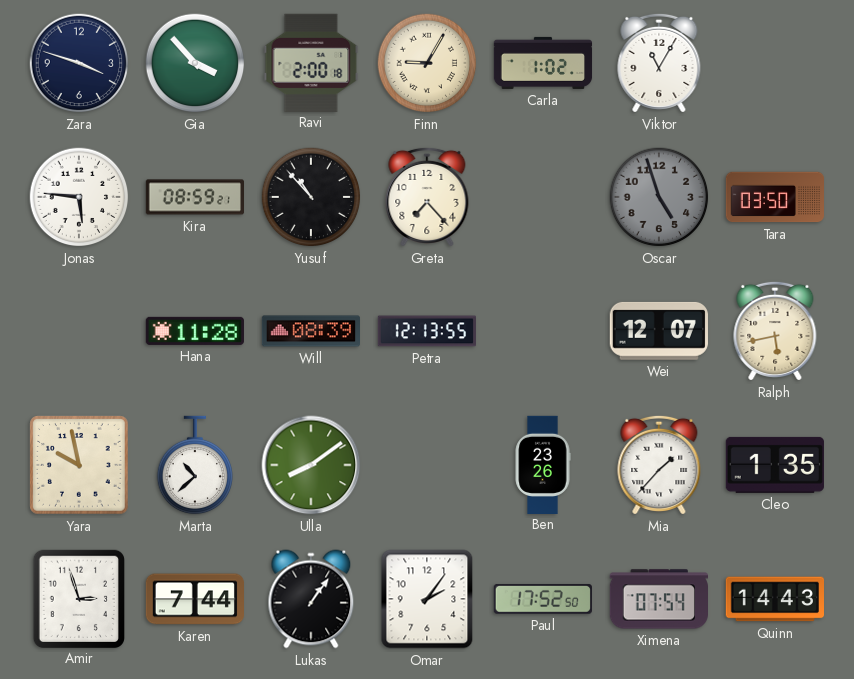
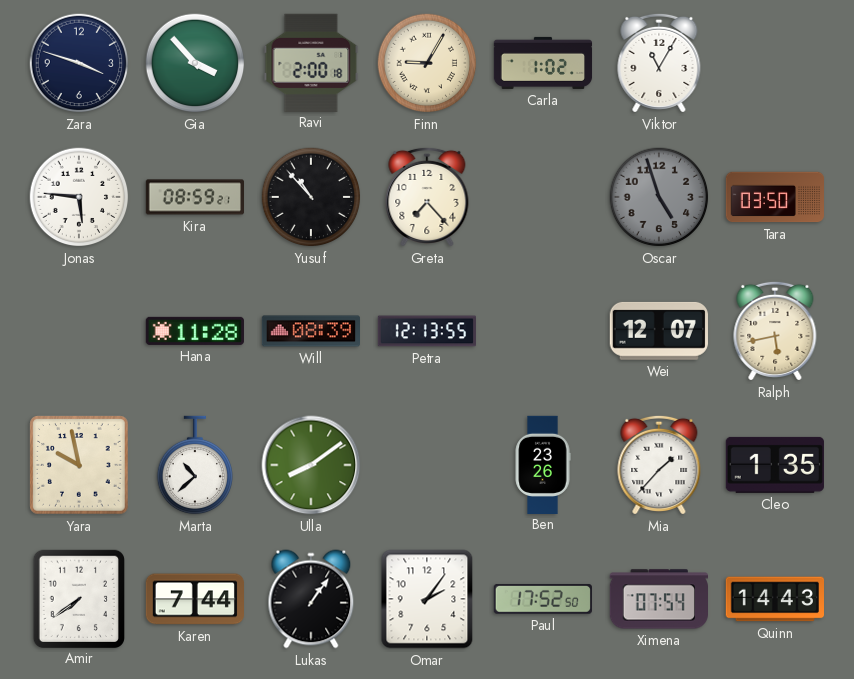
Amir: 2:57 -> 7:39 (78, 598)
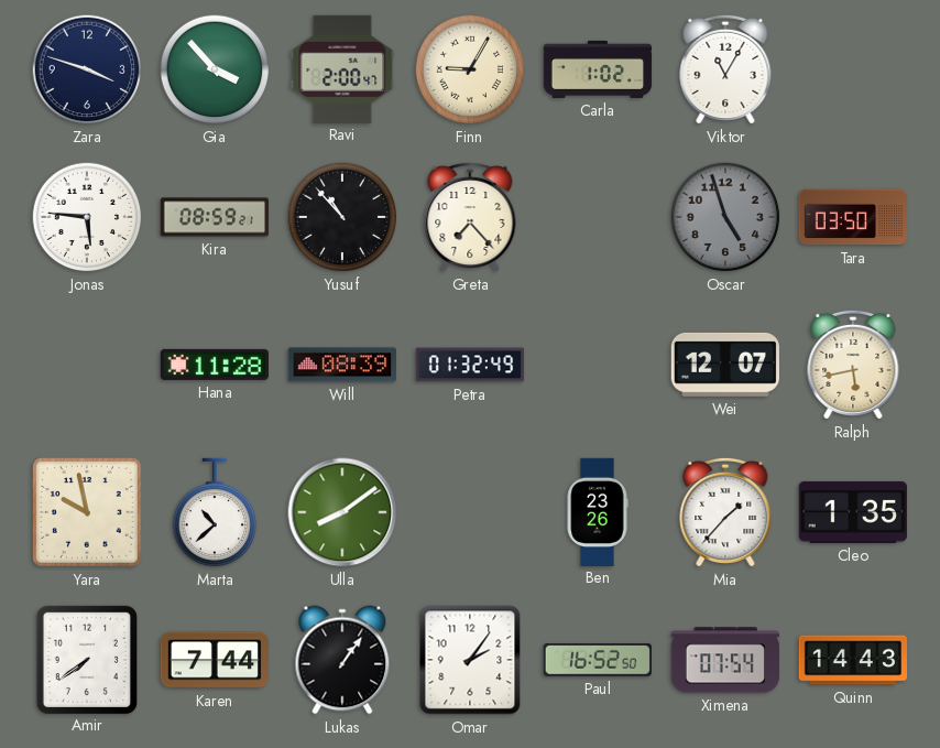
Ravi: 2:00:18 -> 2:00:47 (342, 68)
Petra: 12:13 -> 01:32 (470, 365)
Paul: 17:52 -> 16:52 (598, 660)
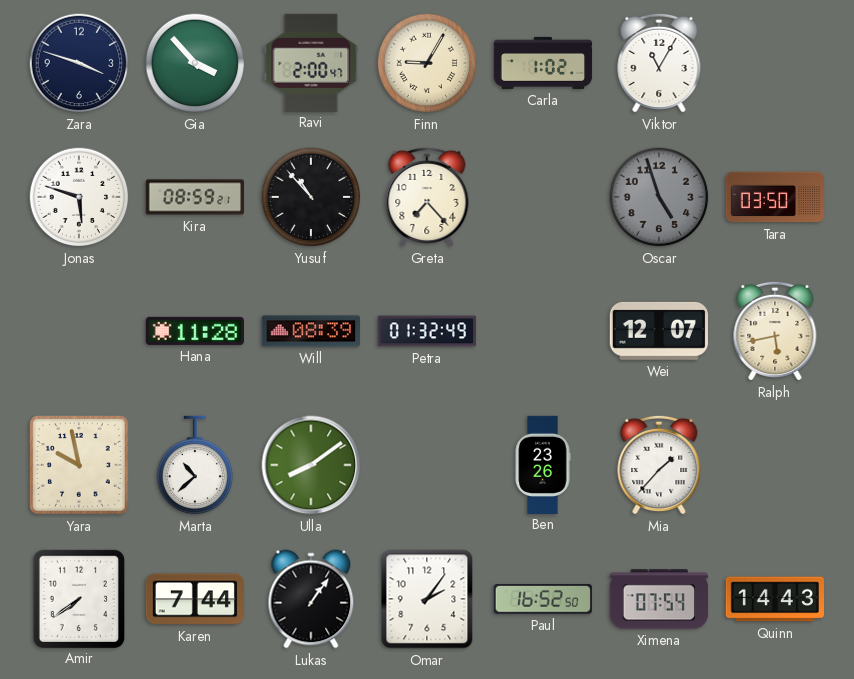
Jonas: 5:46 -> 5:48 (79, 197)
Cleo: 1:35 -> none (853, 512)
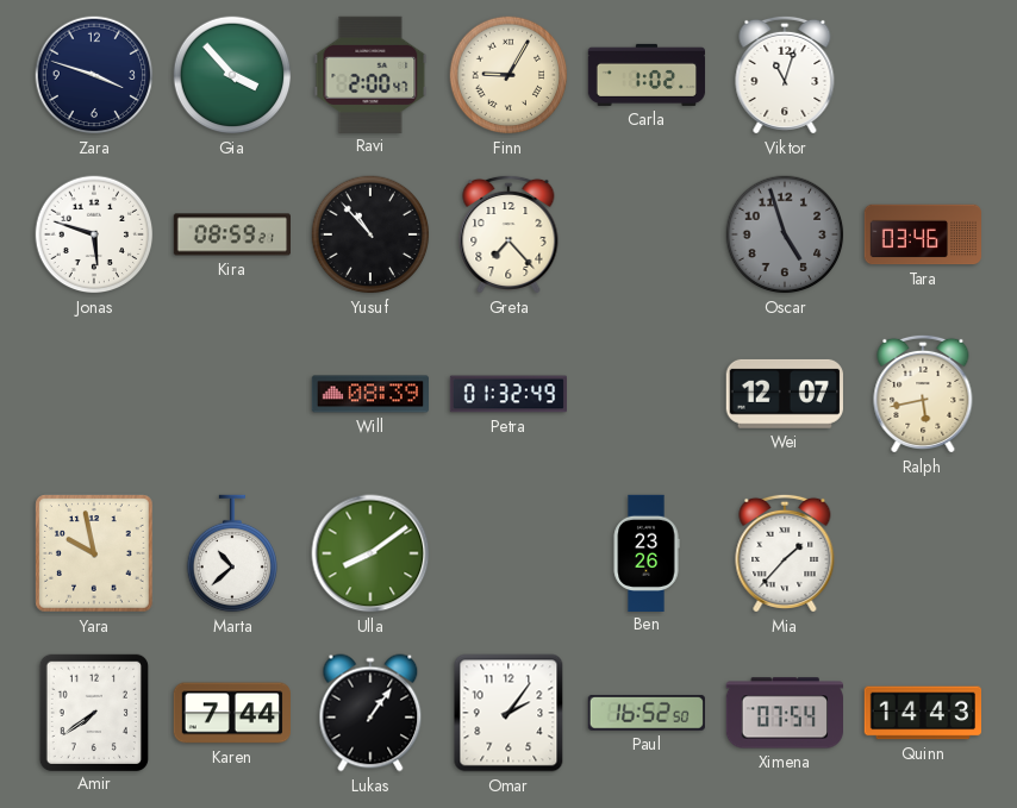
Viktor: 11:05 -> 11:03 (785, 75)
Tara: 03:50 -> 03:46 (923, 234)
Hana: 11:28 -> none (195, 331)
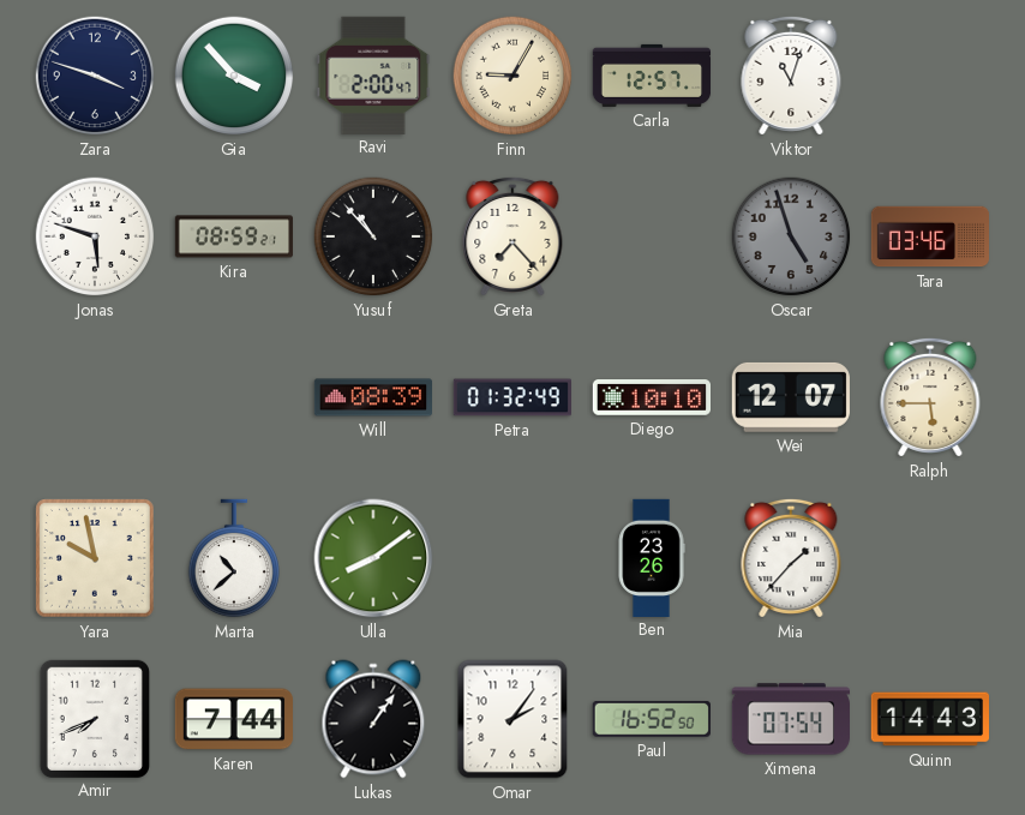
Carla: 1:02 -> 12:57 (652, 76)
Diego: none -> 10:10 (651, 397)
Ralph: 5:43 -> 5:45 (930, 397)
Amir: 7:39 -> 7:41 (94, 718)
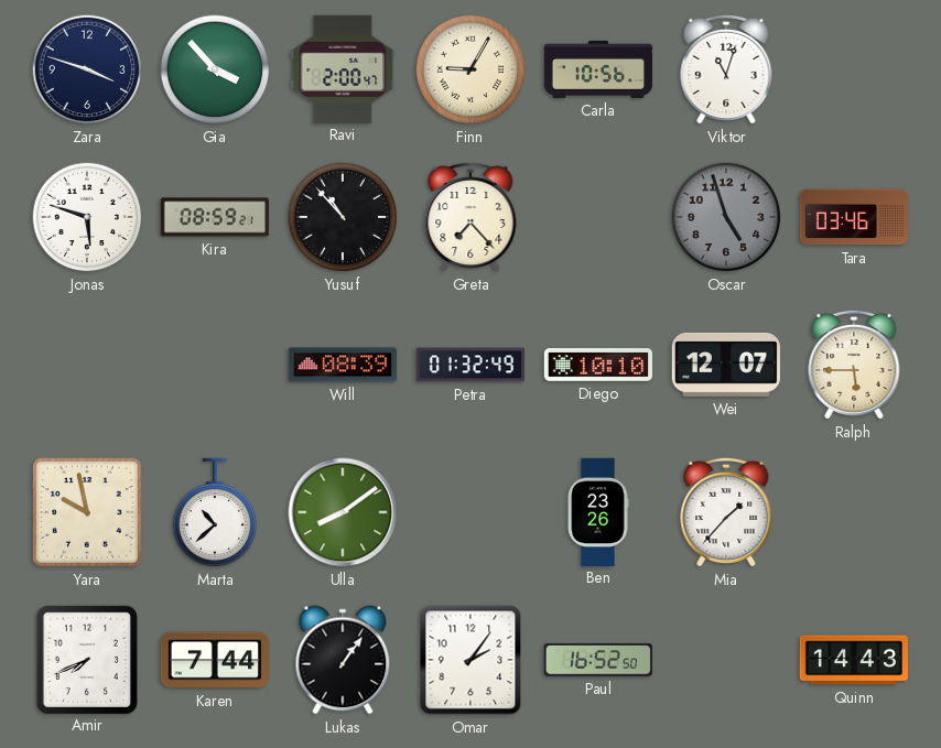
Carla: 12:57 -> 10:56 (598, 69)
Ximena: 07:54 -> none (790, 719)
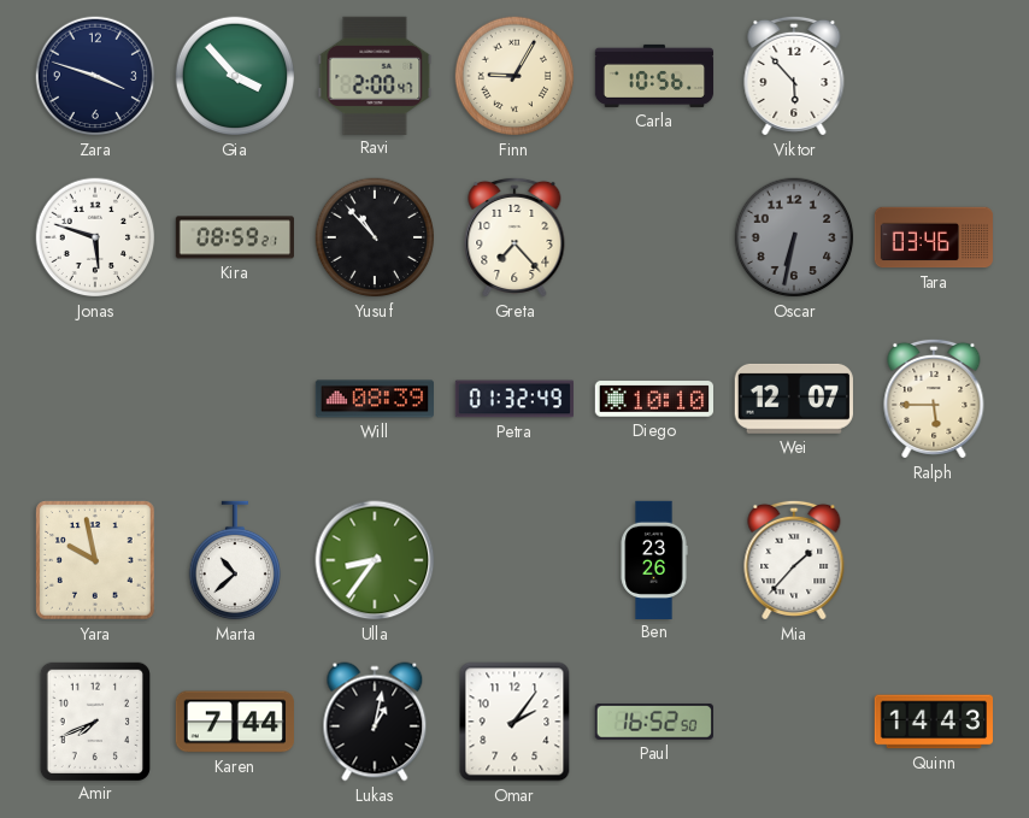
Viktor: 11:03 -> 5:53 (794, 76)
Oscar: 4:57 -> 6:32 (794, 237)
Ulla: 8:09 -> 8:36 (375, 560)
Lukas: 1:06 -> 1:02 (375, 722)
